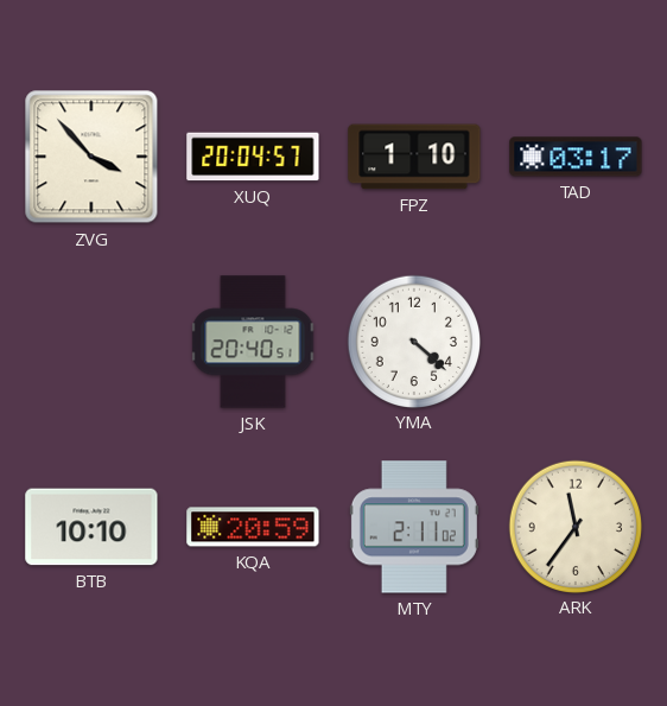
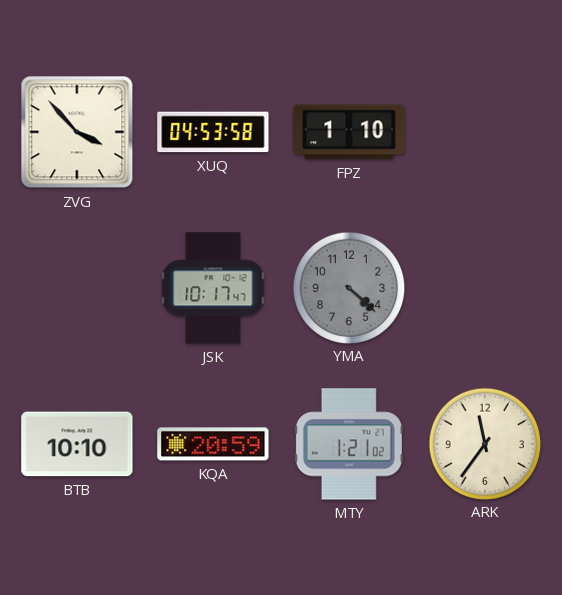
XUQ: 20:04 -> 04:53 (213, 132)
TAD: 03:17 -> none (576, 157)
JSK: 20:40 -> 10:17 (213, 288)
YMA dial: white -> grey (348, 287)
MTY: 2:11 -> 1:21 (349, 444)
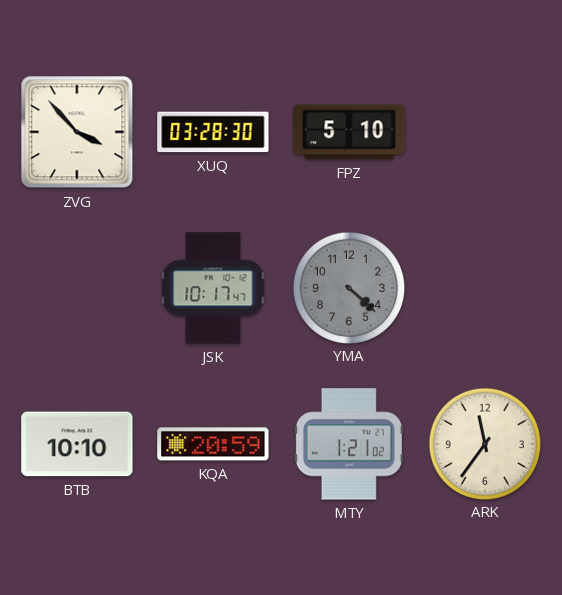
XUQ: 04:53 -> 03:28 (213, 132)
FPZ: 1:10 -> 5:10 (349, 132)
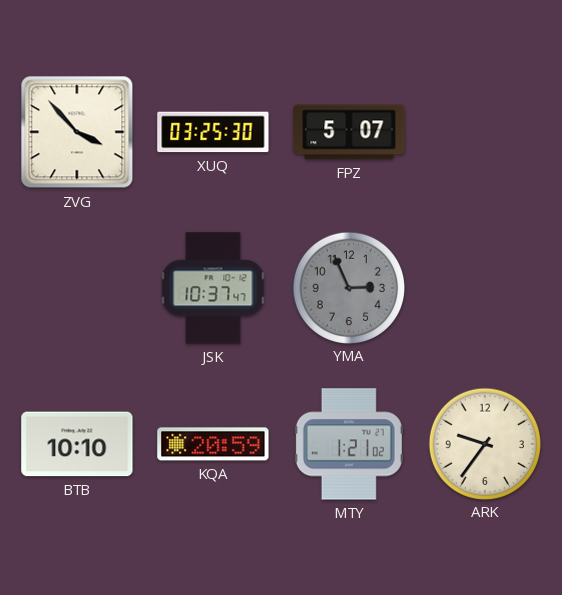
XUQ: 03:28 -> 03:25 (213, 132)
FPZ: 5:10 -> 5:07 (349, 132)
JSK: 10:17 -> 10:37 (213, 288)
YMA: 4:22 -> 2:56 (348, 287)
ARK: 11:36 -> 9:36 (484, 443)
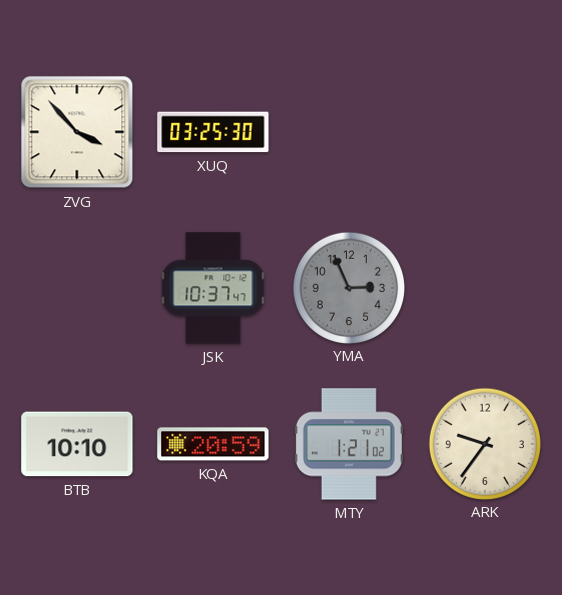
FPZ: 5:07 -> none (349, 132)
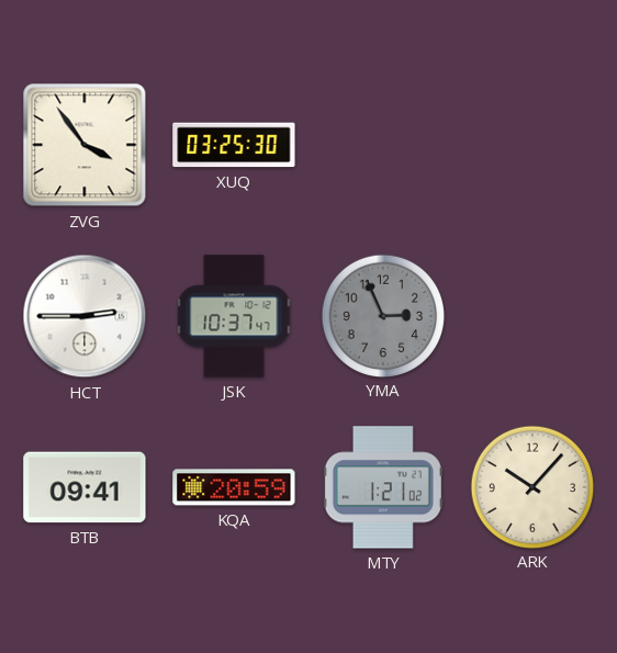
ZVG: 3:53 -> 3:54 (85, 145)
HCT: none -> 2:45 (85, 316)
BTB: 10:10 -> 09:41 (85, 487)
ARK: 9:36 -> 10:07 (531, 486)
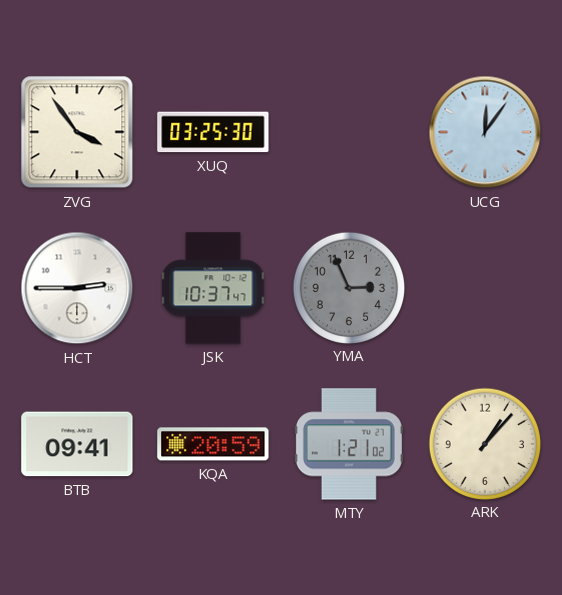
UCG: none -> 12:06 (485, 132)
ARK: 10:07 -> 1:07 (484, 443)
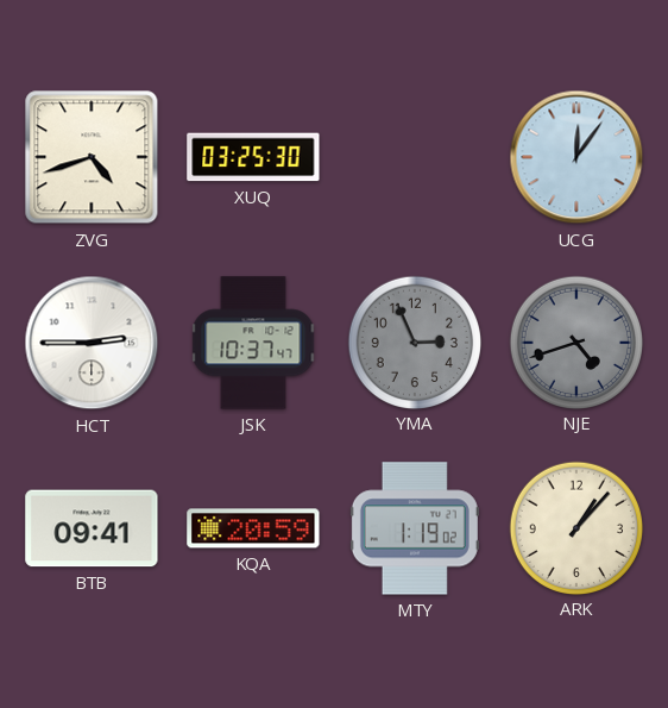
ZVG: 3:54 -> 4:42 (92, 157)
NJE: none -> 4:42 (575, 342)
MTY: 1:21 -> 1:19 (415, 528)
